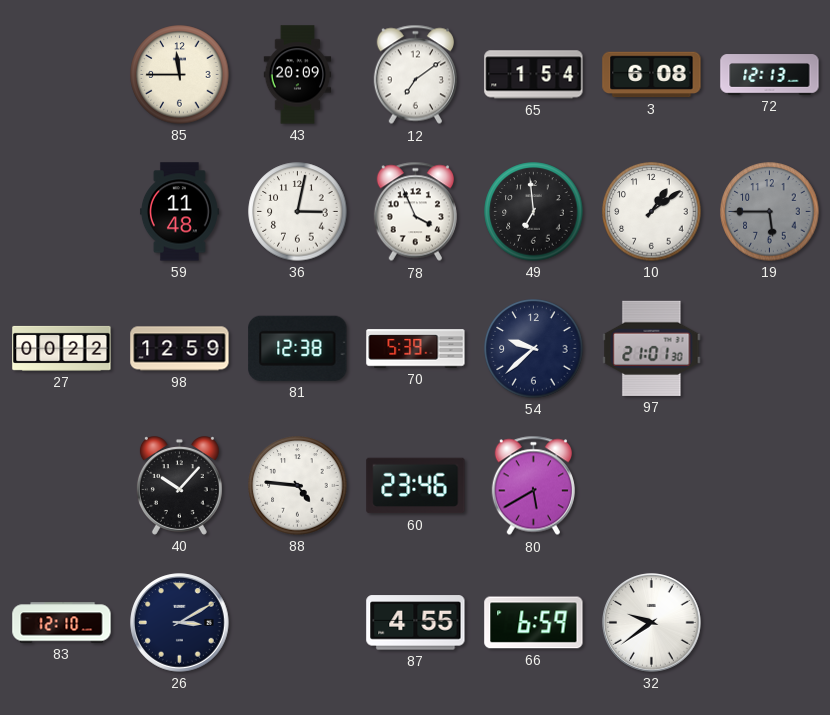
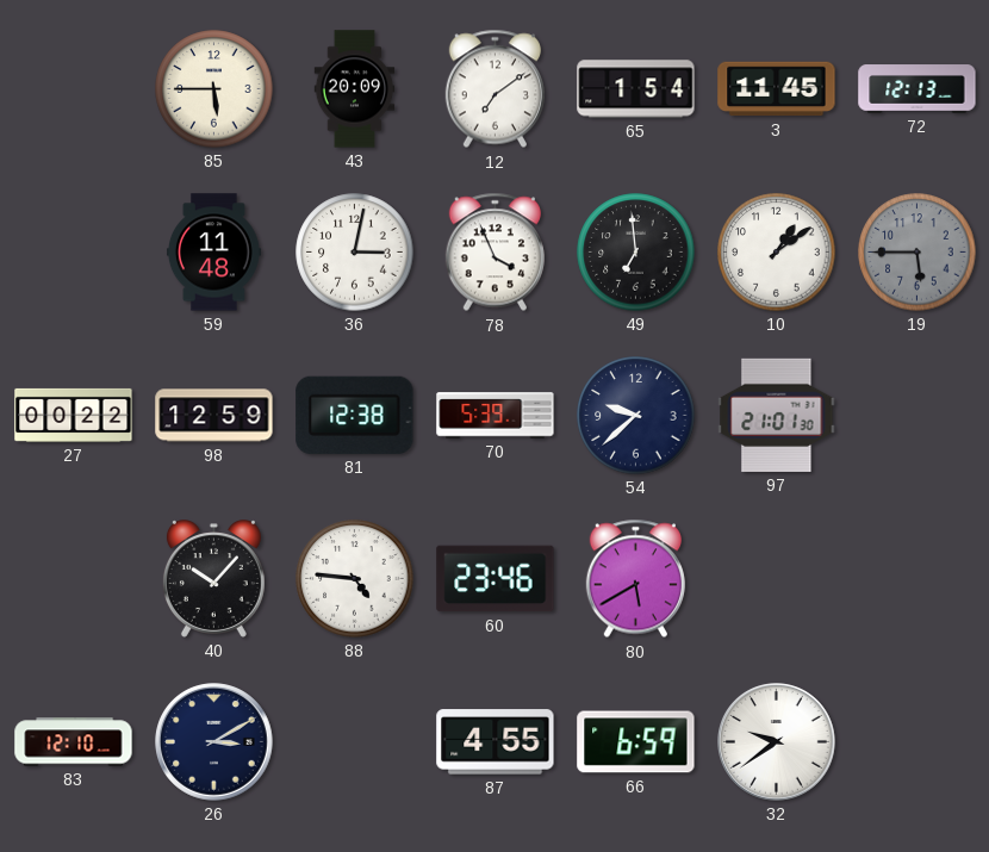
85: 11:45 -> 5:45 (214, 89)
3: 6:08 -> 11:45 (777, 89)
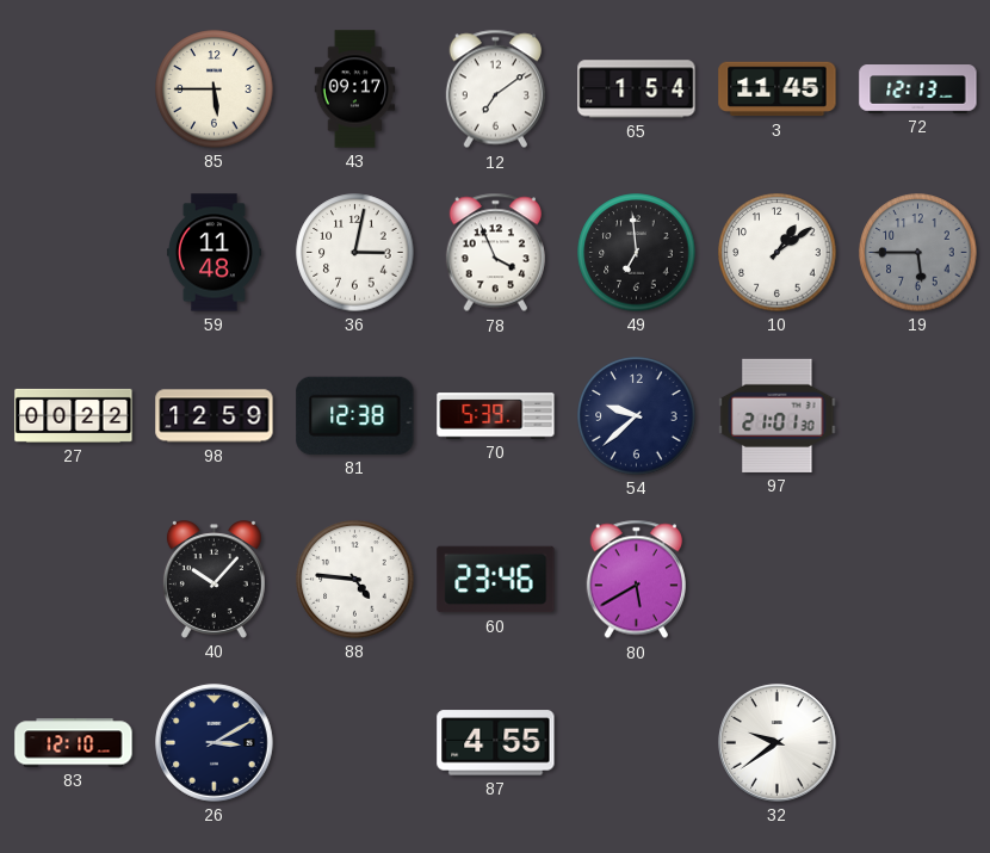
43: 20:09 -> 09:17 (355, 89)
66: 6:59 -> none (636, 742)
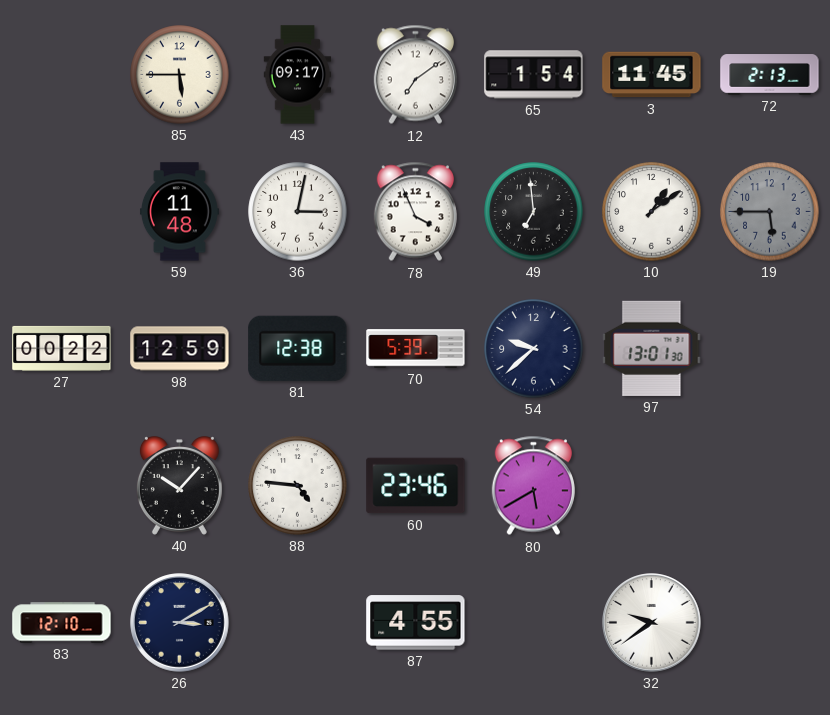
72: 12:13 -> 2:13 (770, 75)
97: 21:01 -> 13:01 (652, 348)
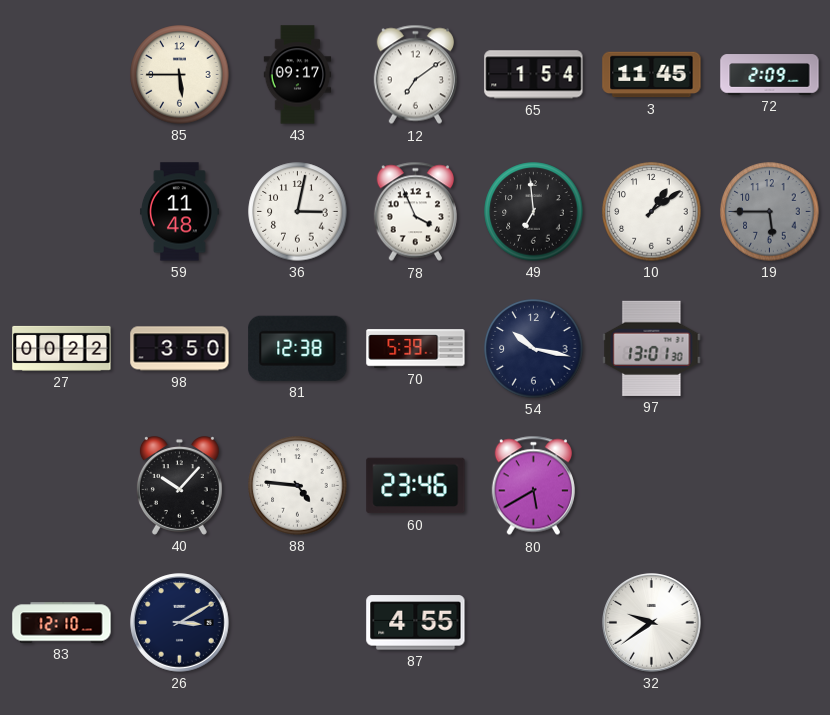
72: 2:13 -> 2:09 (770, 75)
98: 12:59 -> 3:50 (180, 349)
54: 9:38 -> 10:17 (534, 349)
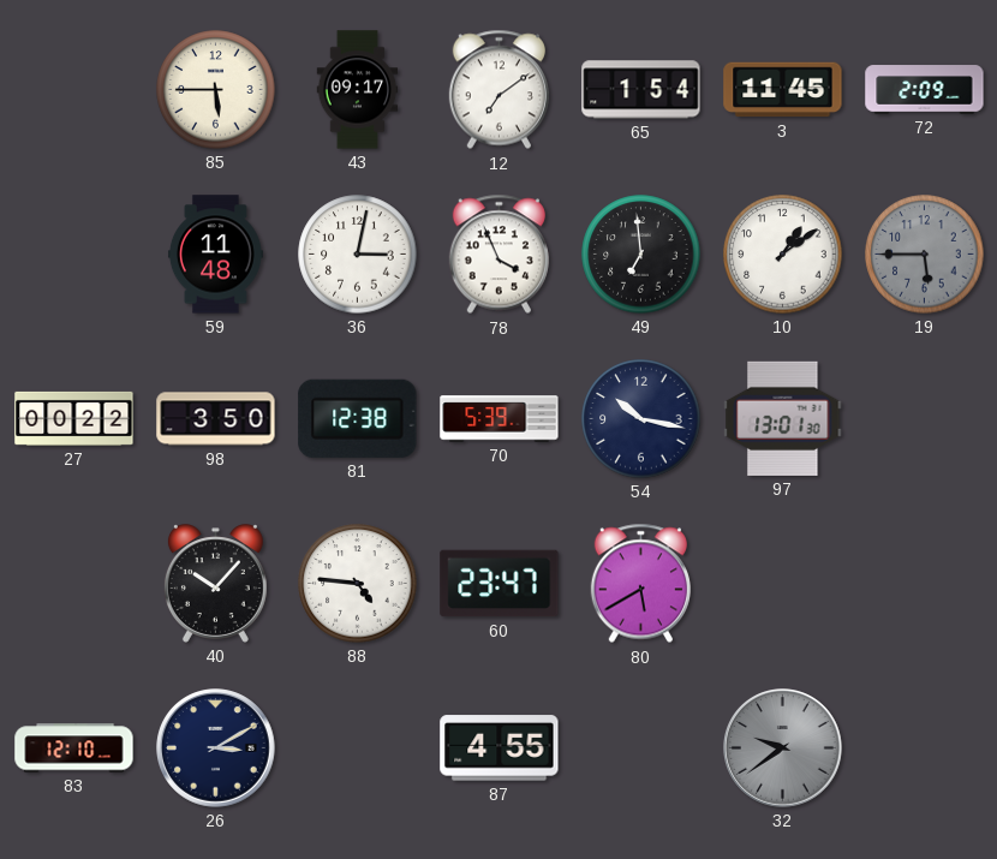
60: 23:46 -> 23:47 (500, 584)
32 dial: white -> grey (783, 748)
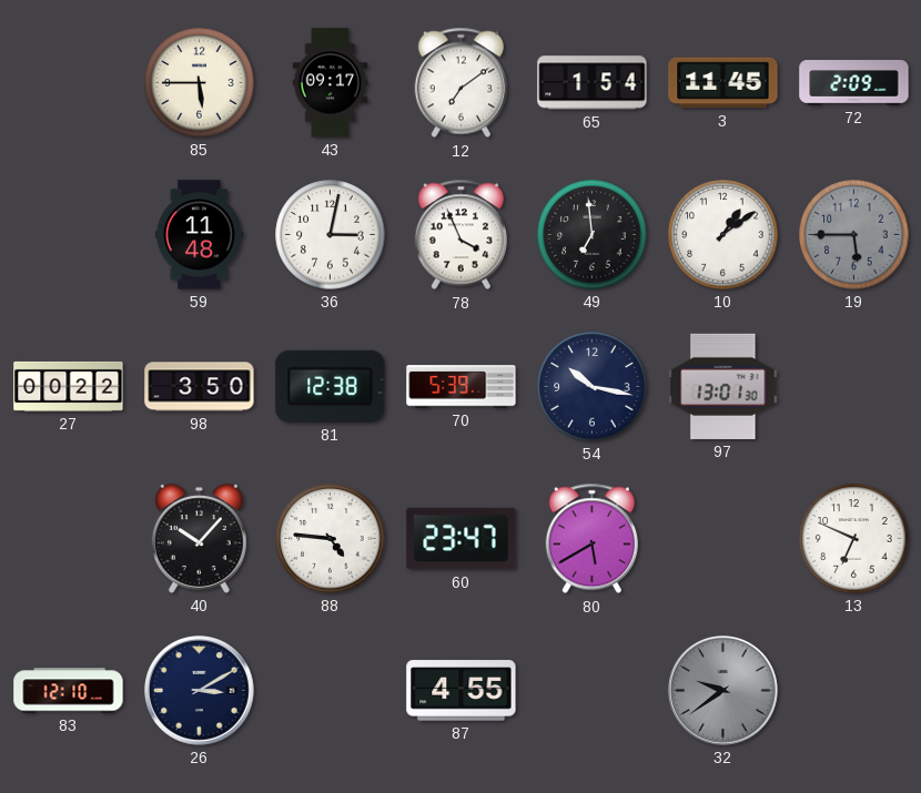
13: none -> 6:49 (854, 539)
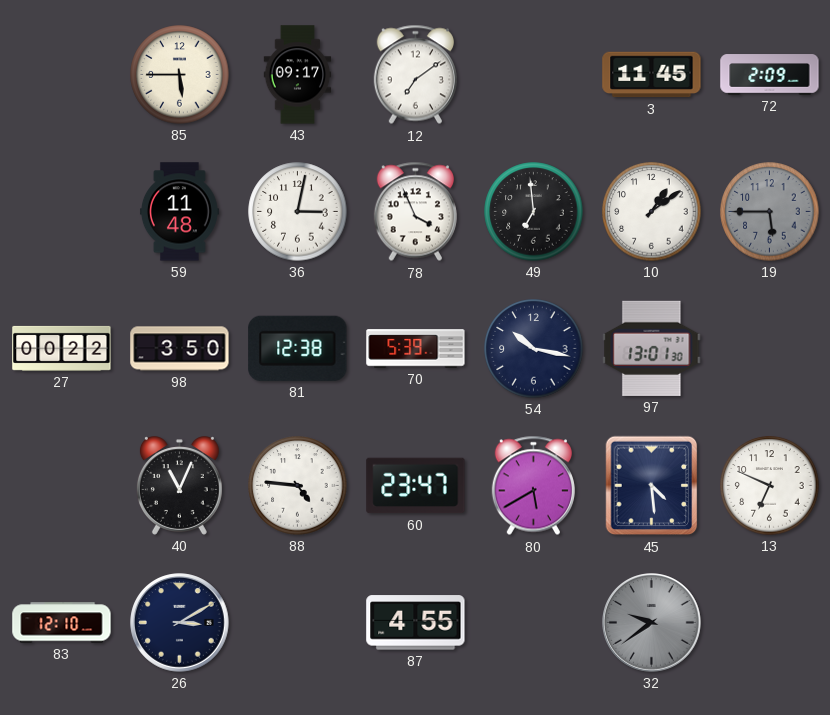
65: 1:54 -> none (593, 83)
40: 10:07 -> 11:04 (179, 486)
45: none -> 4:29 (652, 486)
